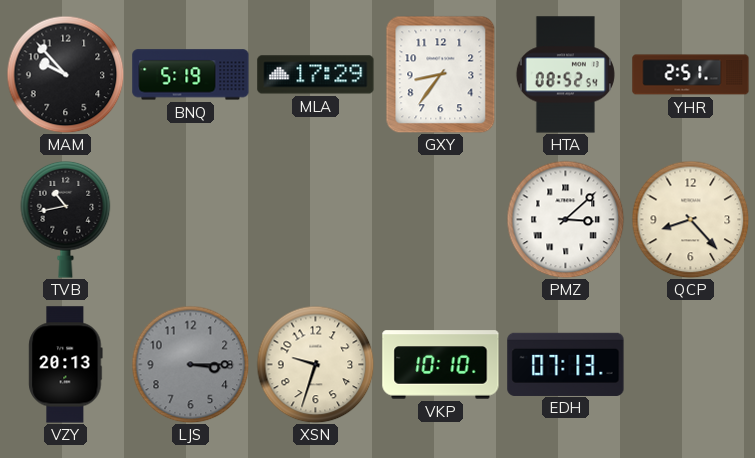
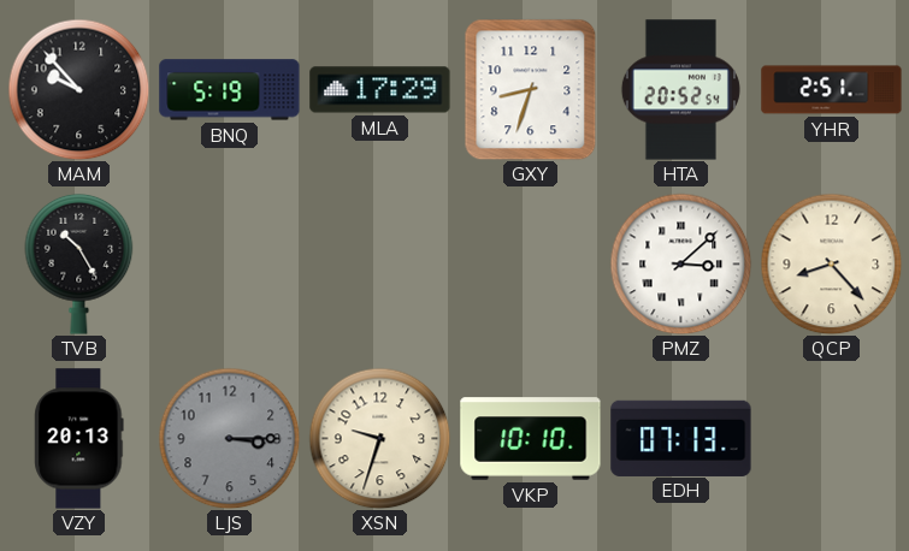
GXY: 8:36 -> 8:33 (531, 89)
HTA: 08:52 -> 20:52 (680, 90)
TVB: 10:43 -> 10:25 (79, 263)
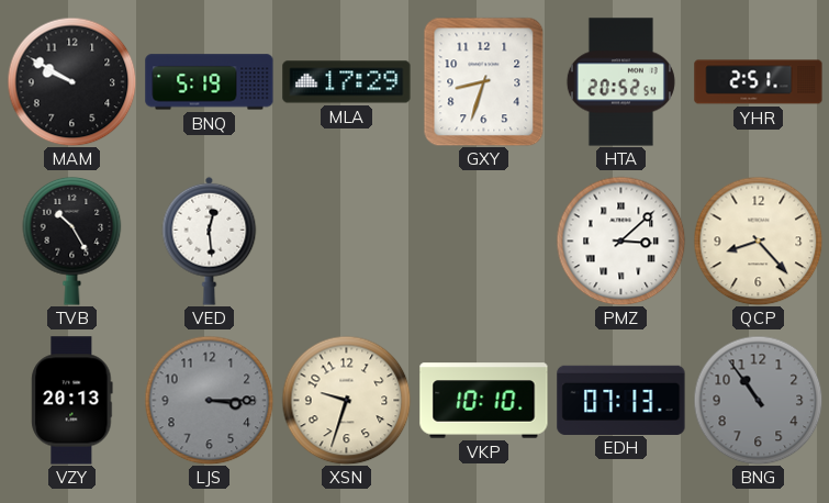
MAM: 9:53 -> 9:50 (71, 81)
VED: none -> 12:29 (210, 241)
BNG: none -> 10:54 (758, 400)
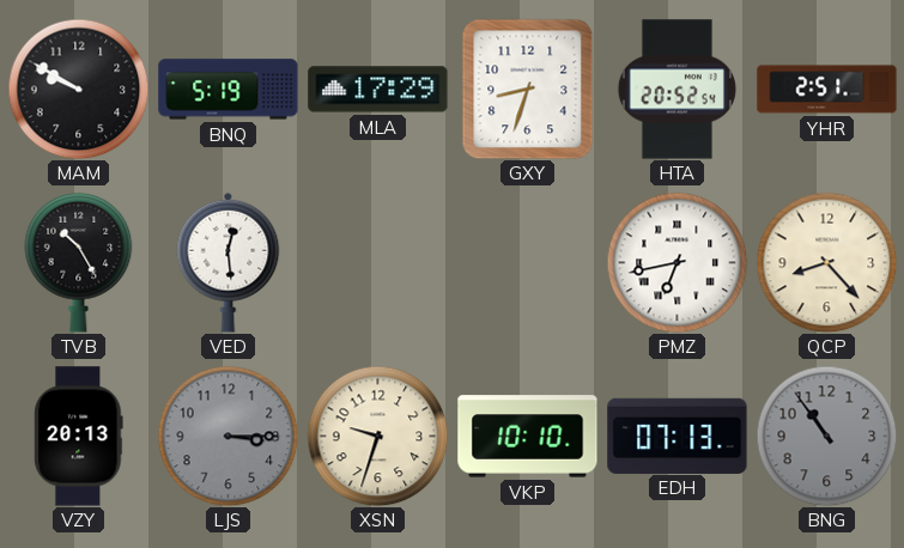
PMZ: 3:08 -> 6:43 (677, 262)
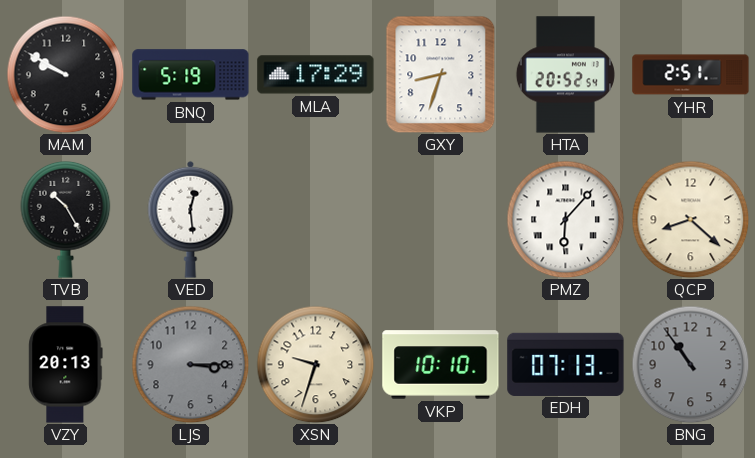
PMZ: 6:43 -> 6:07 (565, 219)
QCP: 8:23 -> 8:22 (690, 219)
